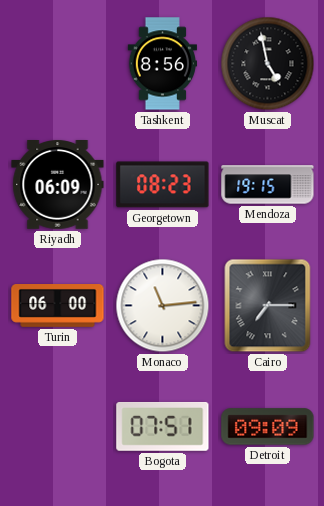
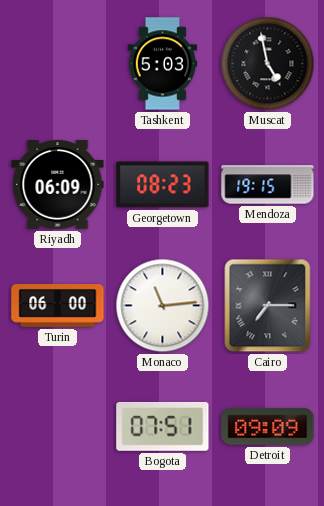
Tashkent: 8:56 -> 5:03 (163, 64)
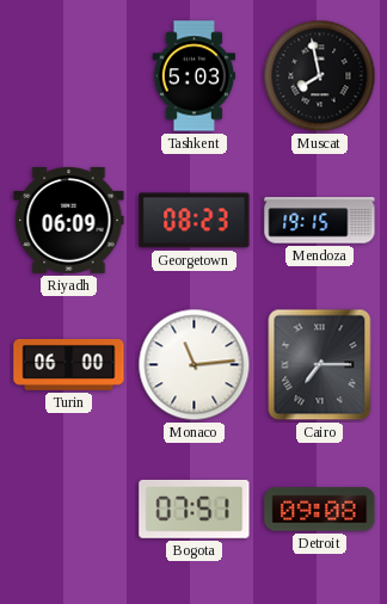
Muscat: 4:58 -> 7:58 (320, 76)
Detroit: 09:09 -> 09:08 (320, 510)
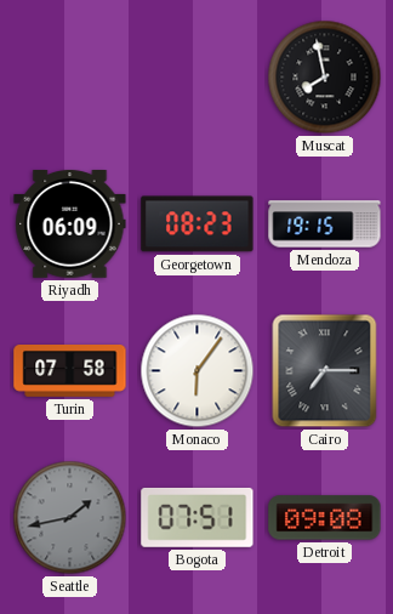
Tashkent: 5:03 -> none (195, 76)
Turin: 06:00 -> 07:58 (70, 371)
Monaco: 11:14 -> 6:06 (198, 371)
Seattle: none -> 1:43 (70, 518)
